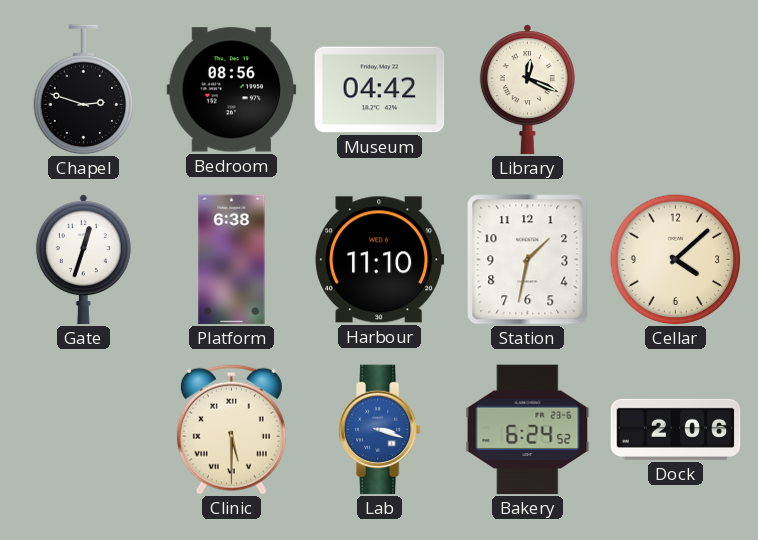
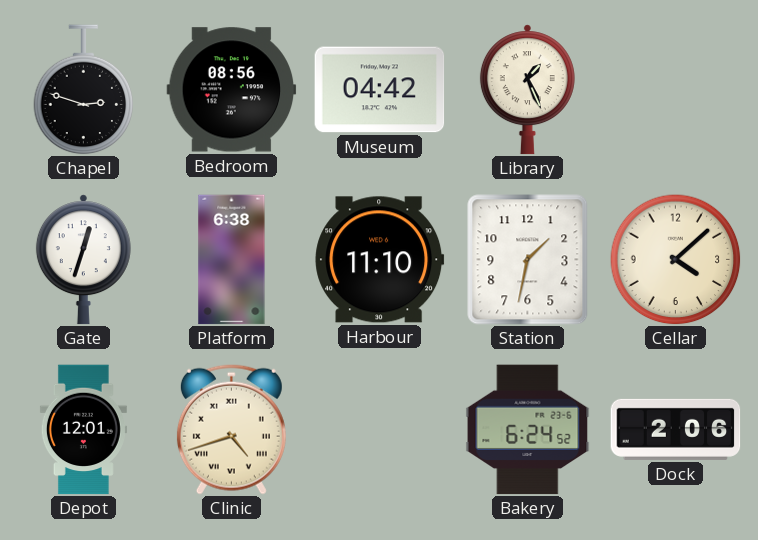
Library: 12:19 -> 1:26 (527, 90)
Depot: none -> 12:01 (83, 430)
Clinic: 5:30 -> 4:42 (231, 429)
Lab: 3:18 -> none (379, 430)
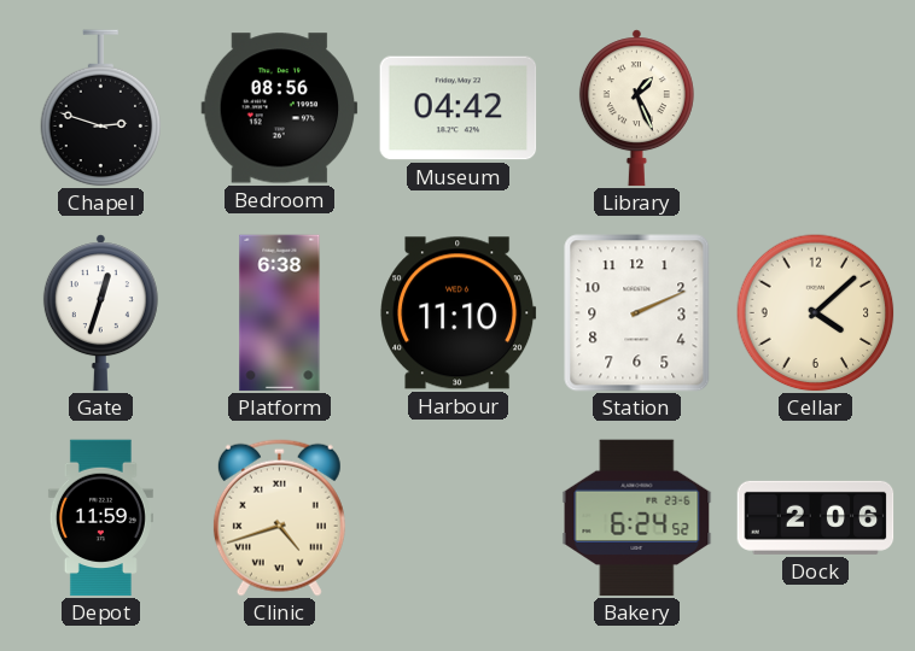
Station: 1:32 -> 2:11 (637, 313)
Depot: 12:01 -> 11:59 (100, 518)
